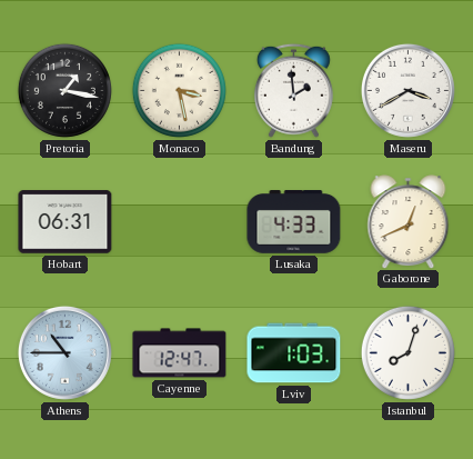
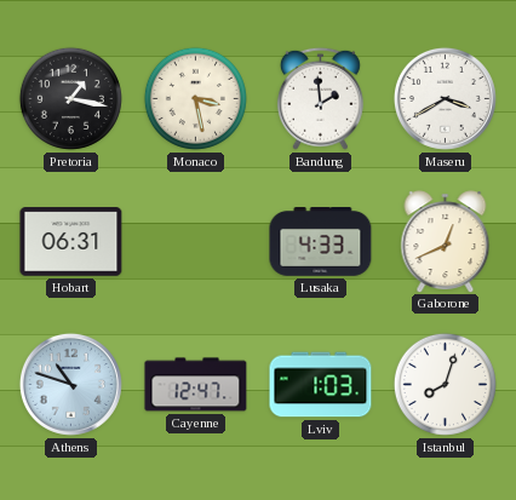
Athens: 10:45 -> 10:48 (70, 384)
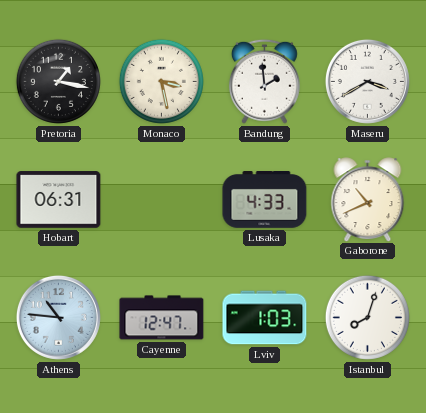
Gaborone: 12:41 -> 10:41 (368, 199)
Athens: 10:48 -> 10:46 (58, 317)
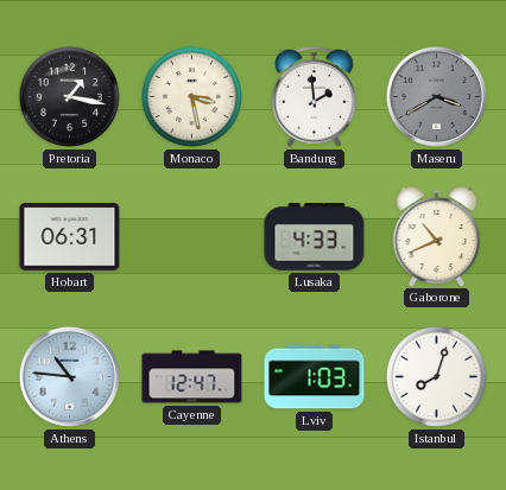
Maseru dial: white -> grey (436, 96)
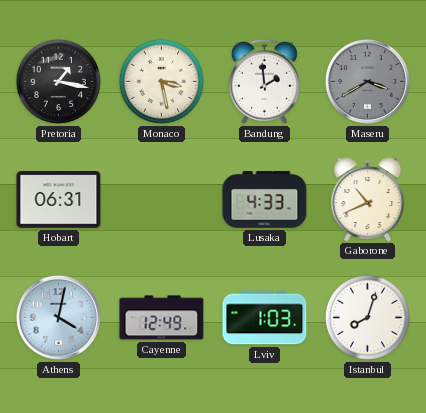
Athens: 10:46 -> 4:02 (58, 317)
Cayenne: 12:47 -> 12:49 (162, 318)
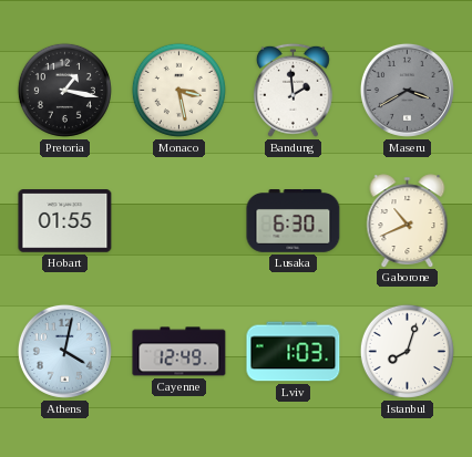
Hobart: 06:31 -> 01:55 (65, 221)
Lusaka: 4:33 -> 6:30 (294, 221)
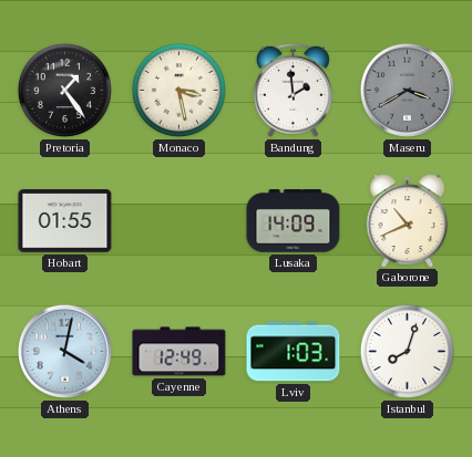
Pretoria: 1:17 -> 1:24 (64, 90)
Lusaka: 6:30 -> 14:09 (294, 221)
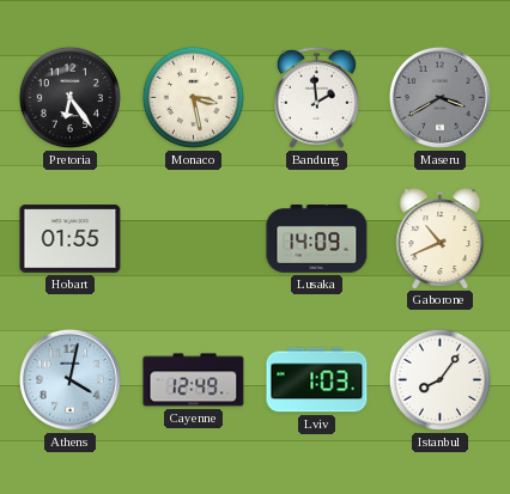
Pretoria: 1:24 -> 6:24 (69, 97)
Istanbul: 8:03 -> 8:06 (439, 379)
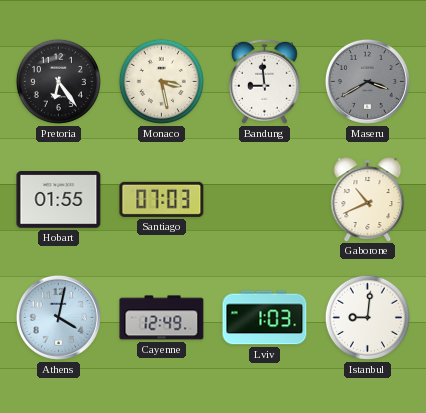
Bandung: 1:59 -> 8:59 (264, 81)
Santiago: none -> 07:03 (162, 199)
Lusaka: 14:09 -> none (317, 239)
Istanbul: 8:06 -> 9:01 (367, 317)
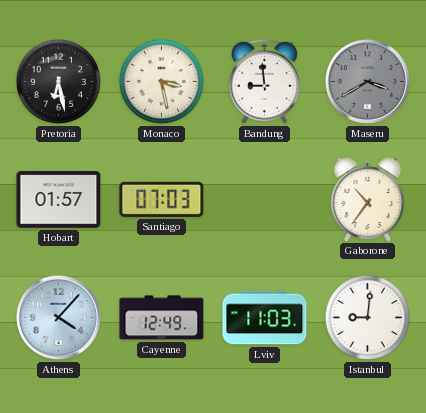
Pretoria: 6:24 -> 6:28 (58, 81)
Hobart: 01:55 -> 01:57 (59, 200)
Gaborone: 10:41 -> 10:36 (368, 199)
Athens: 4:02 -> 4:07 (58, 317)
Lviv: 1:03 -> 11:03 (265, 318)
